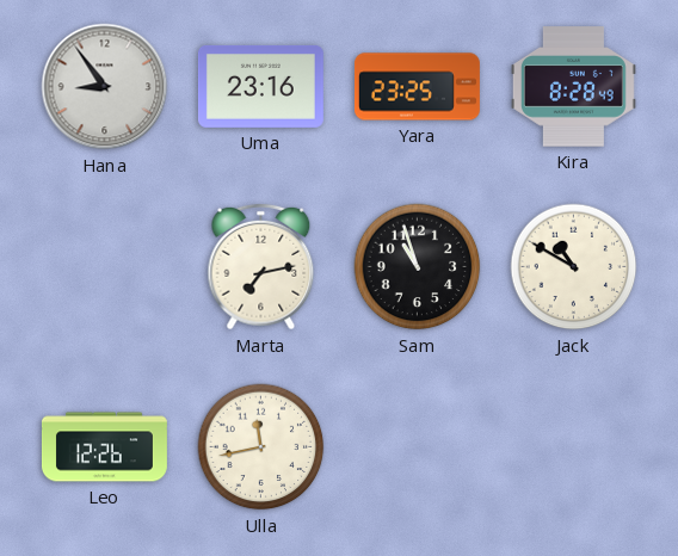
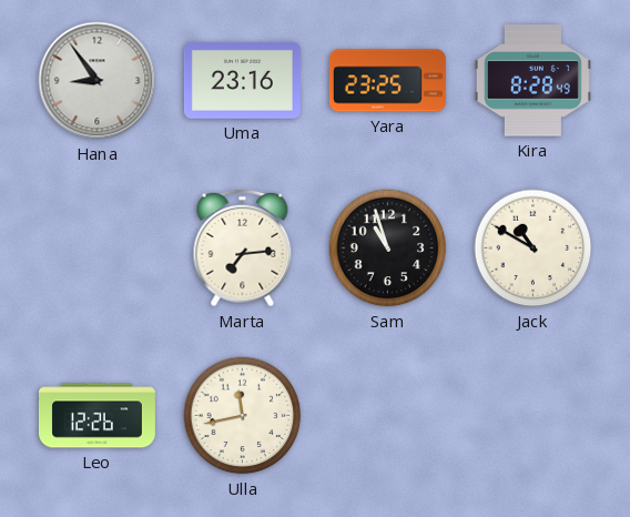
Marta: 7:13 -> 7:14 (243, 249)
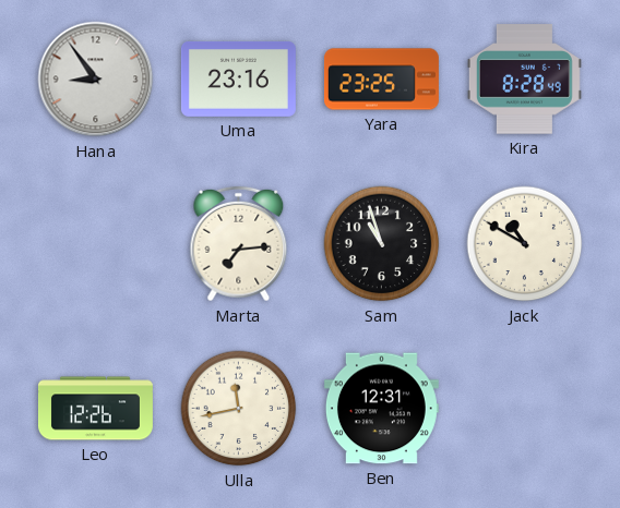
Ben: none -> 12:31 (381, 409)
